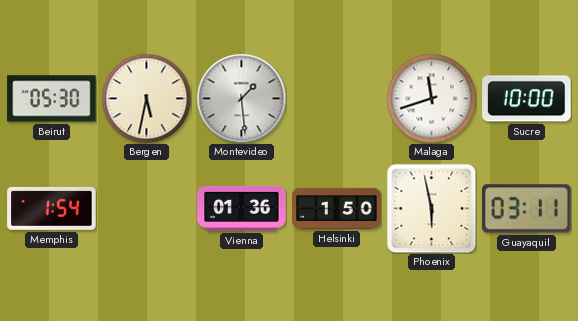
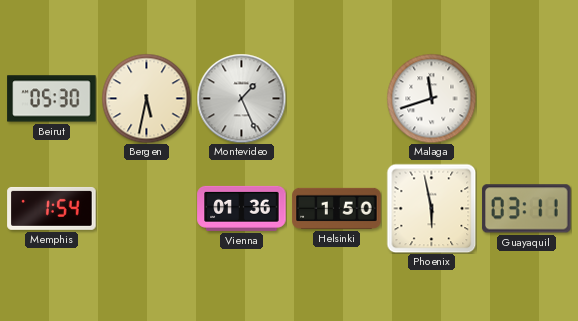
Montevideo: 1:29 -> 1:26 (241, 98)
Sucre: 10:00 -> none (527, 99)
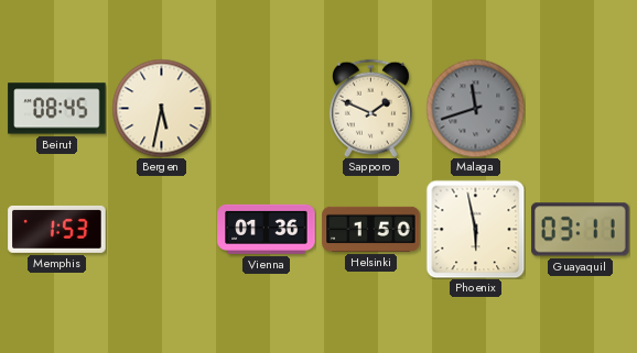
Beirut: 05:30 -> 08:45 (57, 109)
Montevideo: 1:26 -> none (241, 98)
Sapporo: none -> 1:49 (370, 108)
Malaga dial: white -> grey (475, 108)
Memphis: 1:54 -> 1:53 (57, 229)
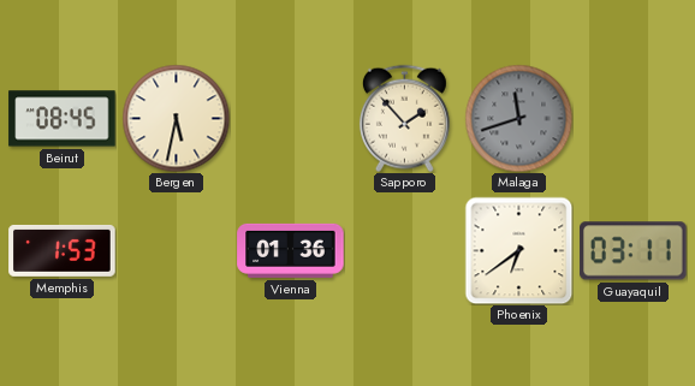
Sapporo: 1:49 -> 1:53 (404, 118)
Helsinki: 1:50 -> none (371, 229)
Phoenix: 5:58 -> 6:39 (518, 250)
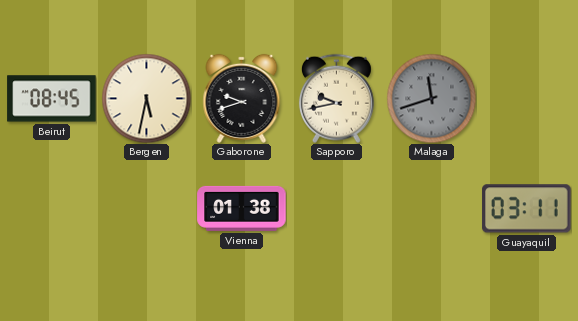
Gaborone: none -> 9:42 (242, 98)
Sapporo: 1:53 -> 9:43 (336, 98)
Memphis: 1:53 -> none (63, 250)
Vienna: 01:36 -> 01:38 (242, 208)
Phoenix: 6:39 -> none (518, 250)
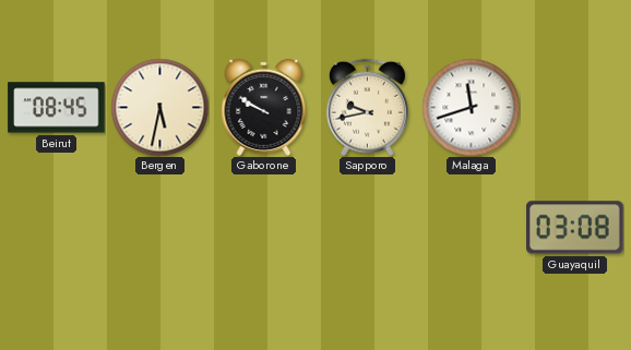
Gaborone: 9:42 -> 9:50 (264, 107)
Malaga dial: grey -> white (471, 107)
Vienna: 01:38 -> none (242, 208)
Guayaquil: 03:11 -> 03:08 (575, 228)
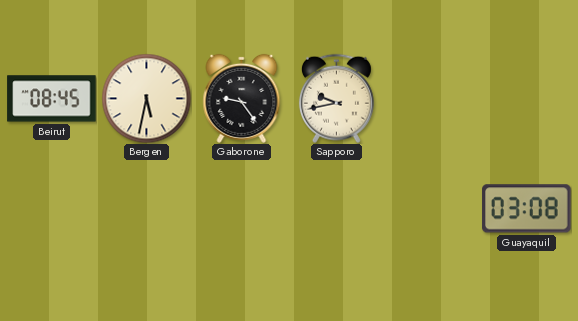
Gaborone: 9:50 -> 9:24 (242, 98)
Malaga: 11:42 -> none (471, 107)
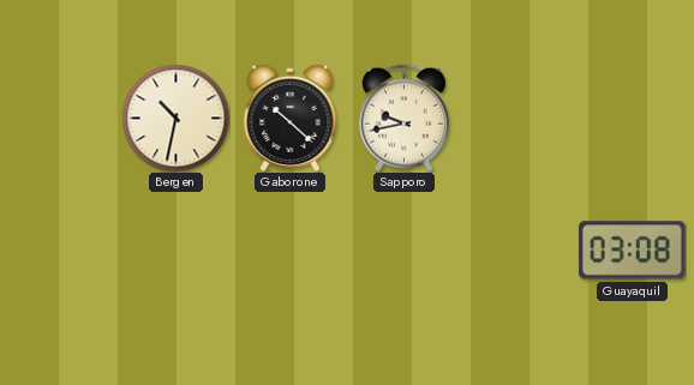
Beirut: 08:45 -> none (52, 99)
Bergen: 5:32 -> 10:32 (175, 118)
Gaborone: 9:24 -> 10:22 (291, 118)
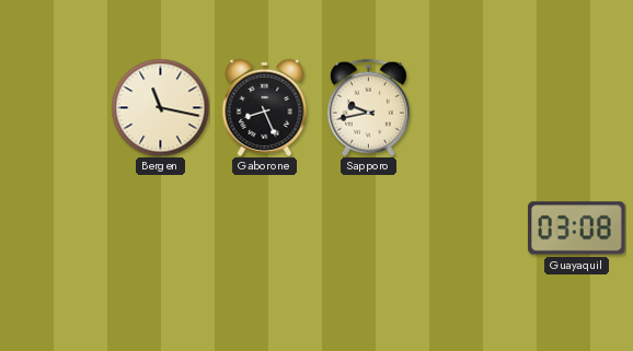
Bergen: 10:32 -> 11:17 (160, 107)
Gaborone: 10:22 -> 8:26 (265, 107)
